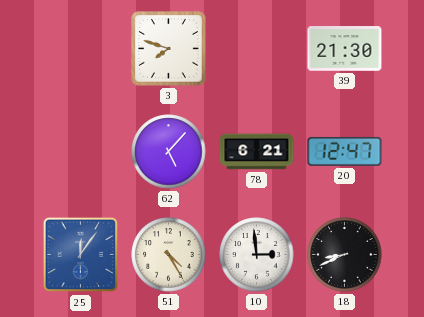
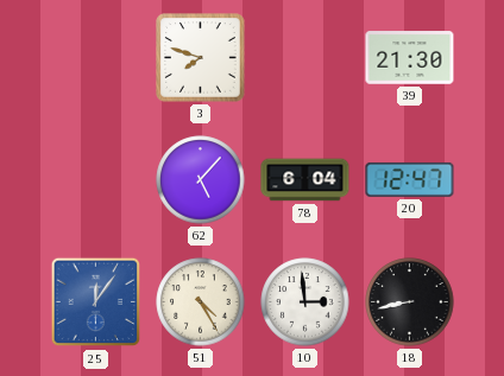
78: 6:21 -> 6:04 (305, 180)
18: 8:41 -> 8:43 (410, 302)
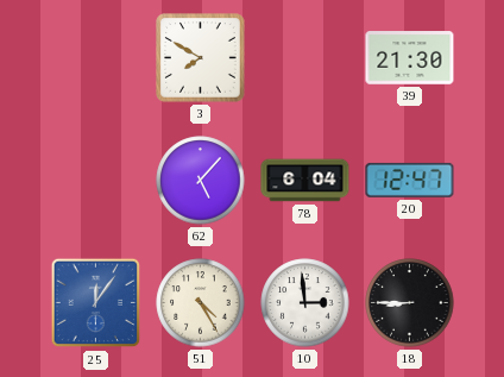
3: 7:48 -> 7:50 (201, 58)
18: 8:43 -> 8:45 (410, 303)
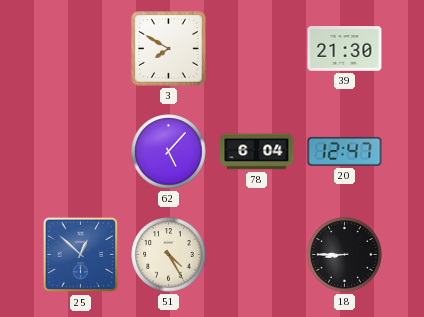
25: 12:06 -> 12:52 (81, 255)
10: 2:59 -> none (305, 303)
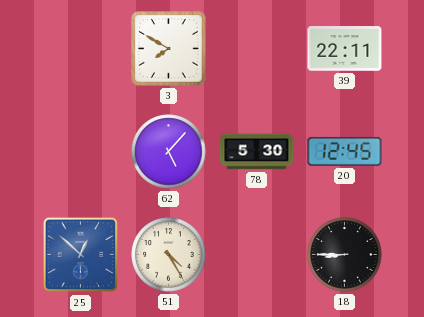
39: 21:30 -> 22:11 (345, 49)
78: 6:04 -> 5:30 (257, 152)
20: 12:47 -> 12:45 (345, 151)
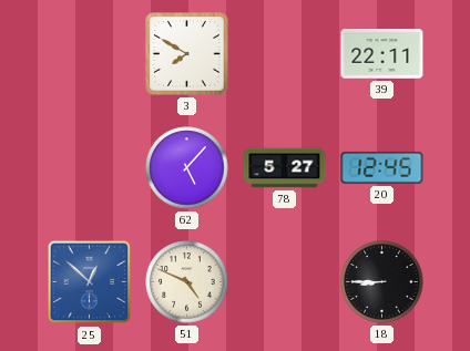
78: 5:30 -> 5:27 (285, 168)
51: 4:25 -> 4:49 (187, 282)
